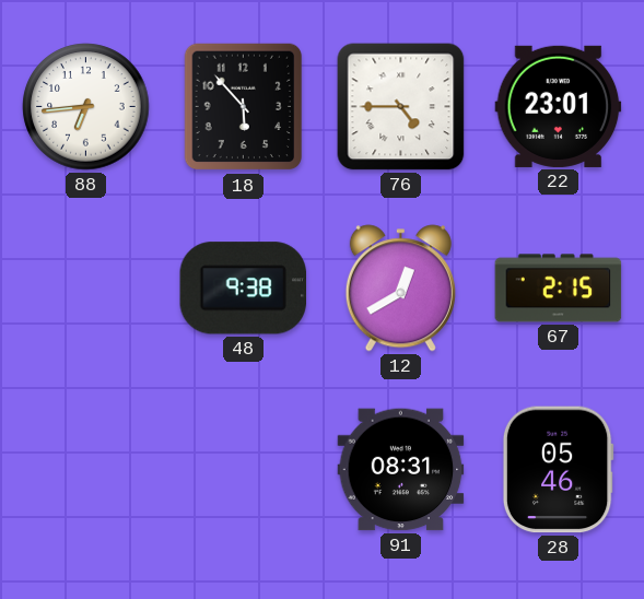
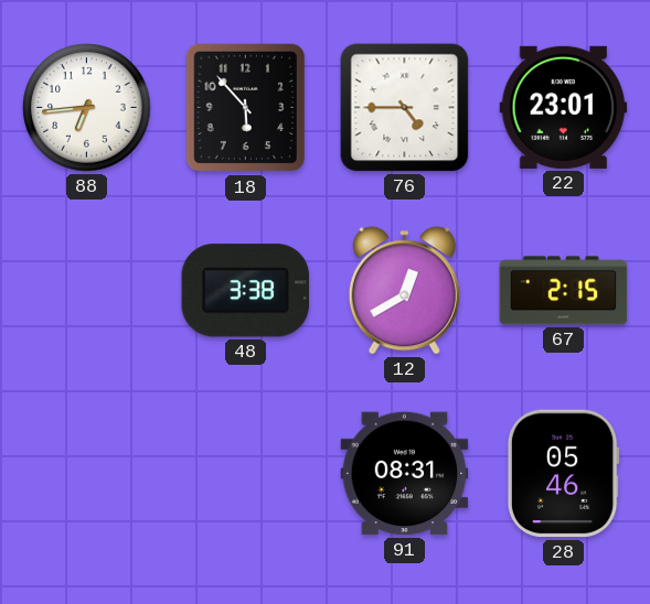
48: 9:38 -> 3:38 (245, 291)
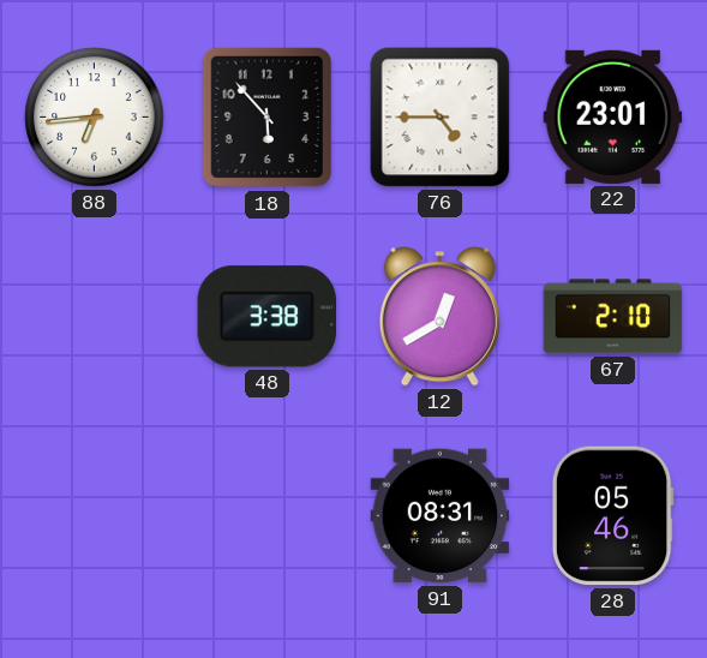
67: 2:15 -> 2:10 (613, 317)
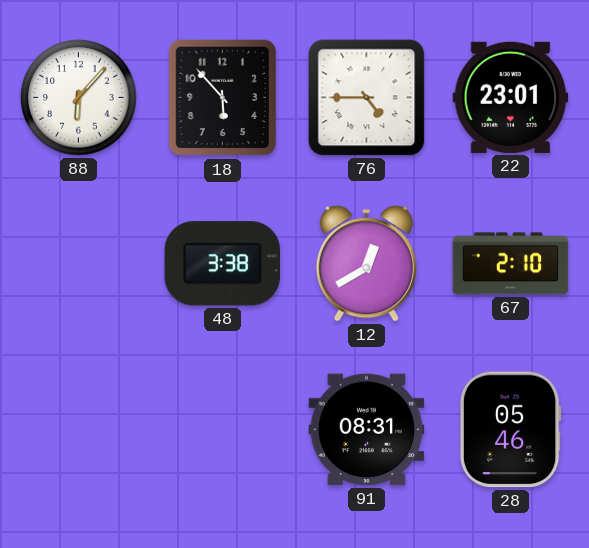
88: 6:44 -> 6:07 (79, 98)
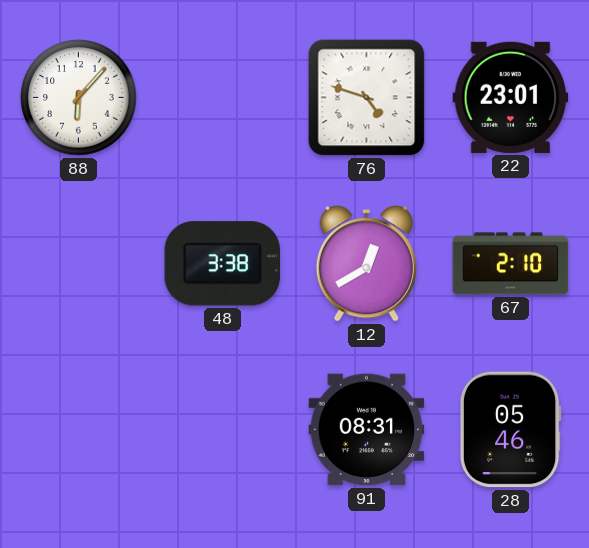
18: 5:53 -> none (223, 98)
76: 4:45 -> 4:48 (367, 98)
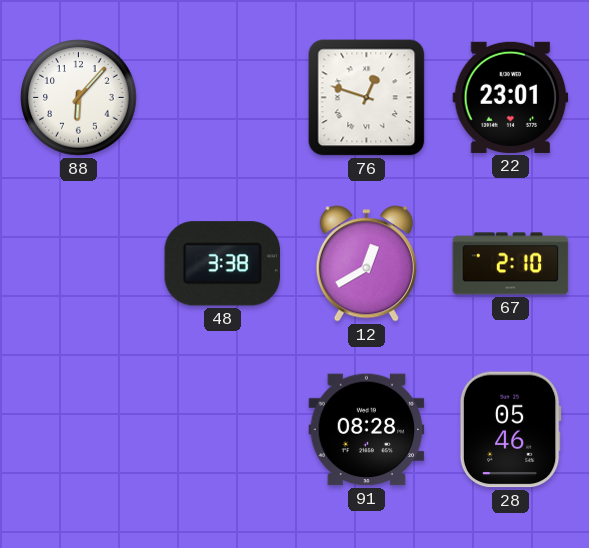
76: 4:48 -> 12:48 (367, 98)
91: 08:31 -> 08:28 (367, 430)
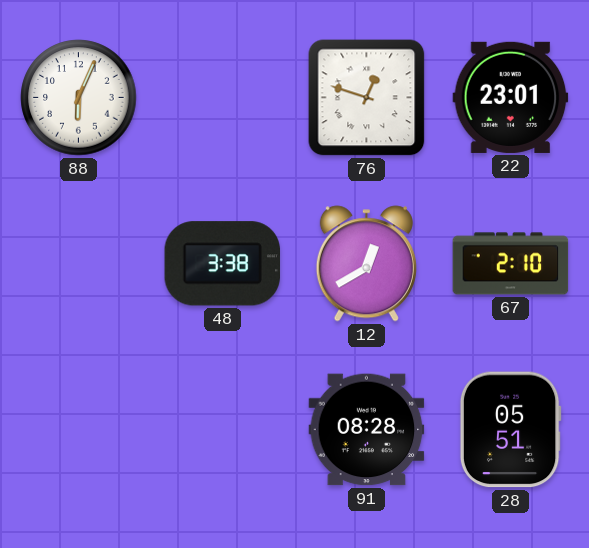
88: 6:07 -> 6:04 (79, 98)
28: 05:46 -> 05:51 (510, 430)
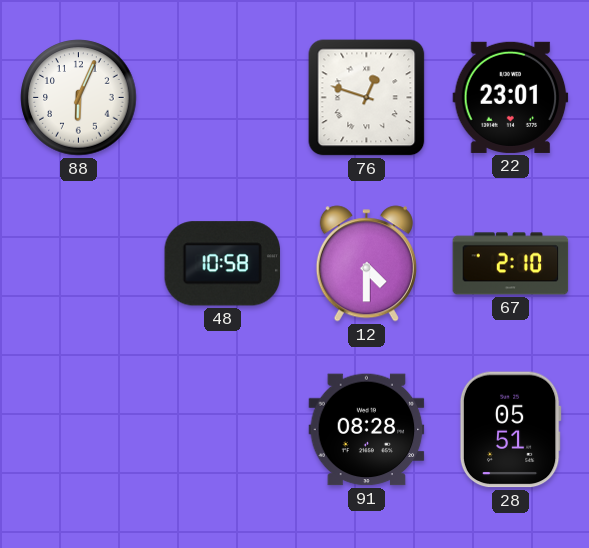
48: 3:38 -> 10:58 (222, 264)
12: 12:40 -> 4:30 (366, 264)
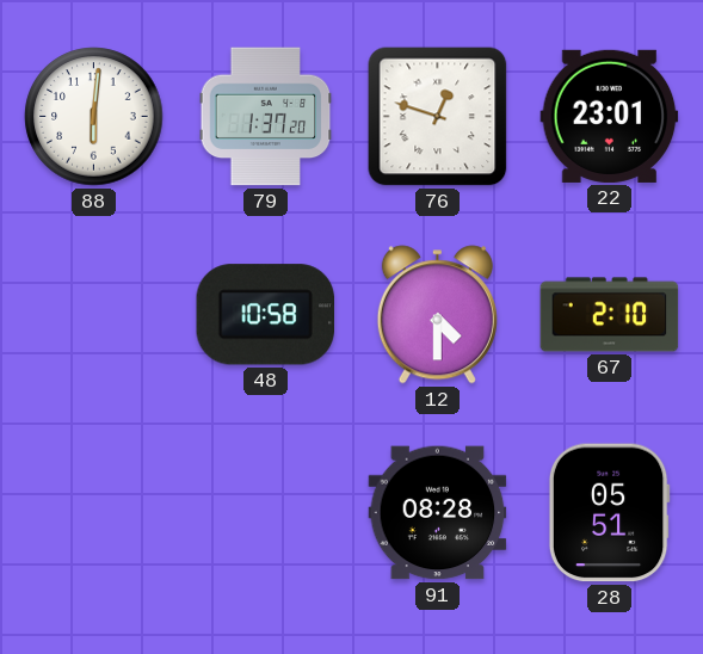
88: 6:04 -> 6:01 (94, 117)
79: none -> 1:37 (266, 117)
